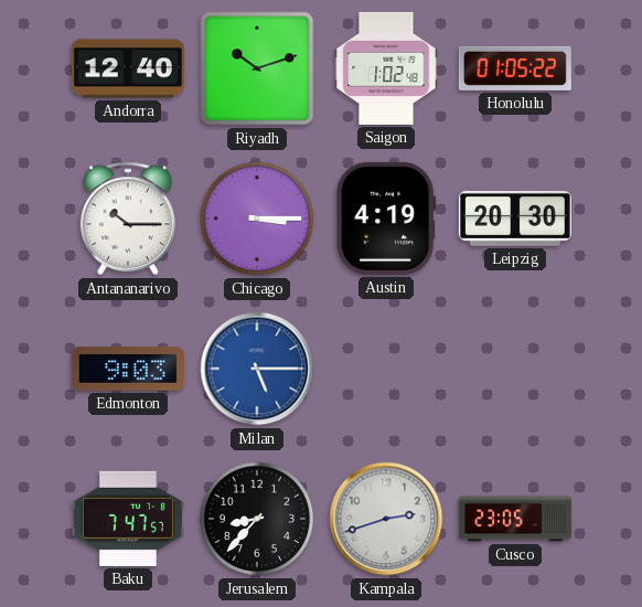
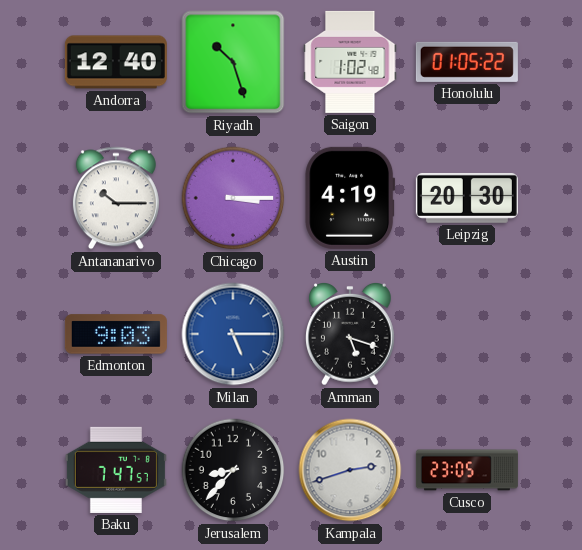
Riyadh: 10:12 -> 10:27 (233, 62)
Amman: none -> 5:18 (350, 335)
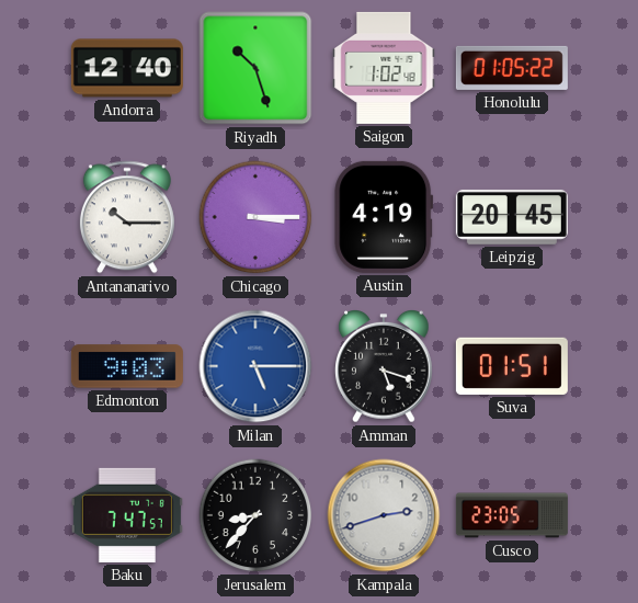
Leipzig: 20:30 -> 20:45 (512, 217)
Suva: none -> 01:51 (512, 366)
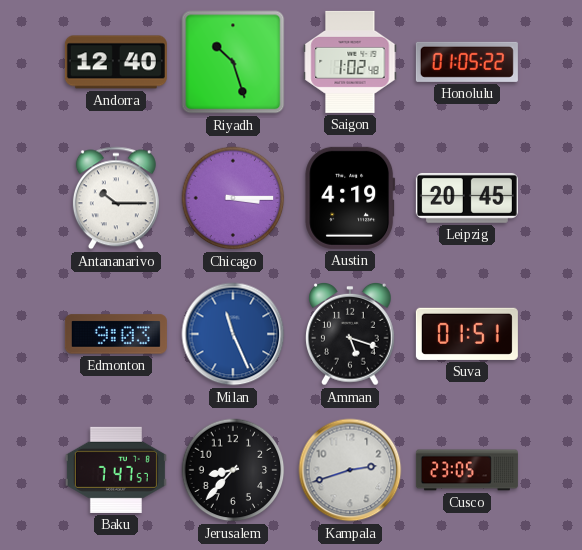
Milan: 5:15 -> 11:26 (233, 334)
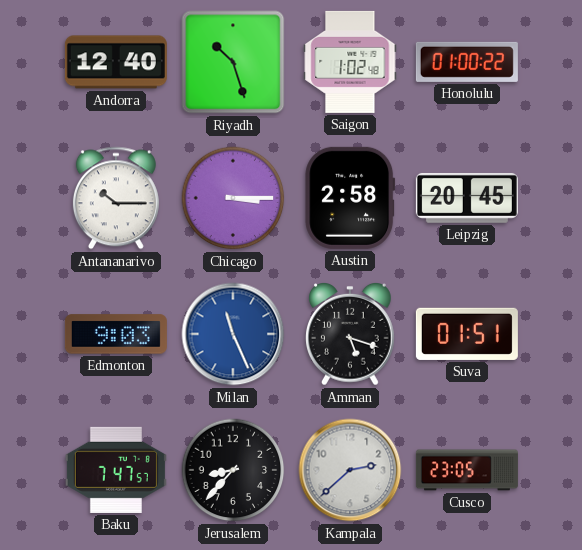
Honolulu: 01:05 -> 01:00 (467, 62)
Austin: 4:19 -> 2:58 (350, 198)
Kampala: 2:42 -> 2:38 (350, 470)
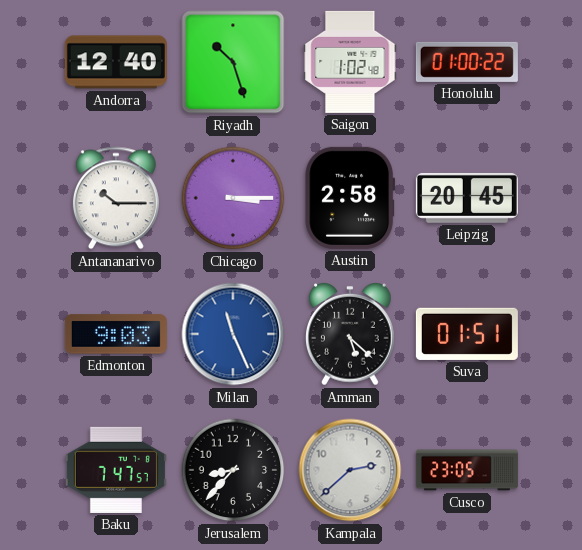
Amman: 5:18 -> 5:22 (350, 335)
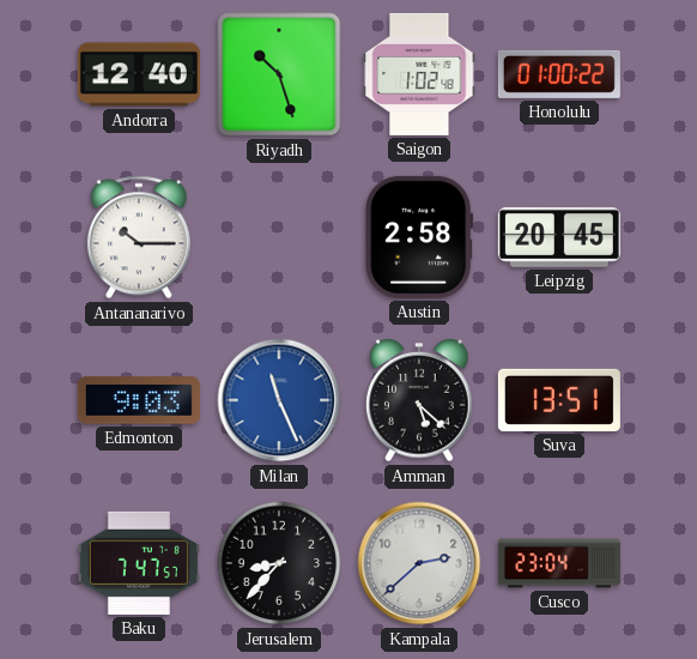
Chicago: 3:15 -> none (233, 198)
Suva: 01:51 -> 13:51 (559, 400)
Cusco: 23:05 -> 23:04 (559, 563)
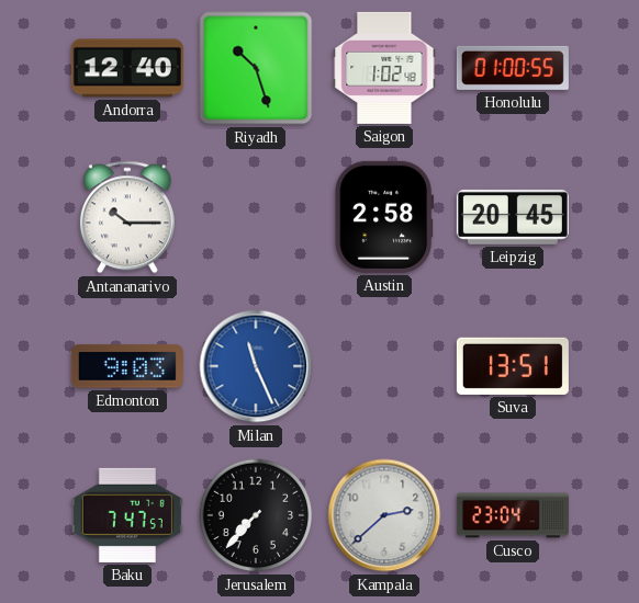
Honolulu: 01:00:22 -> 01:00:55 (513, 68)
Amman: 5:22 -> none (419, 401)
Jerusalem: 8:37 -> 7:37 (256, 515)
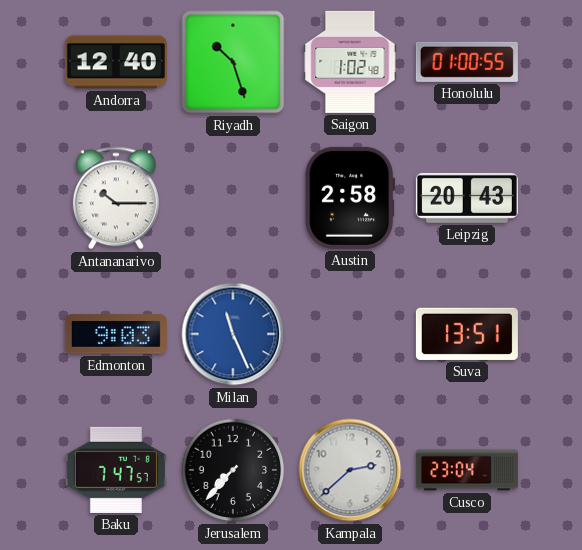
Leipzig: 20:45 -> 20:43 (467, 198)
